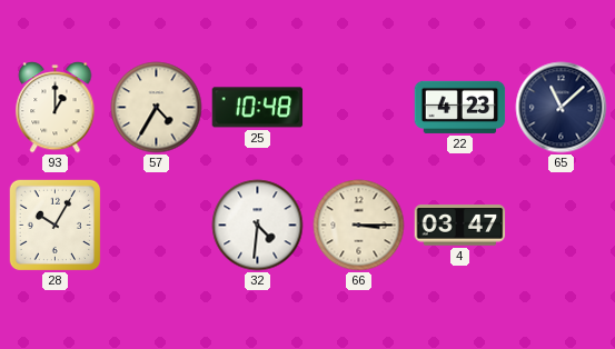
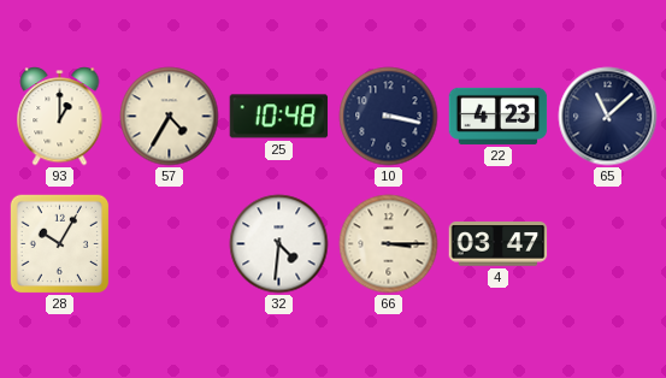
10: none -> 3:17 (389, 117)
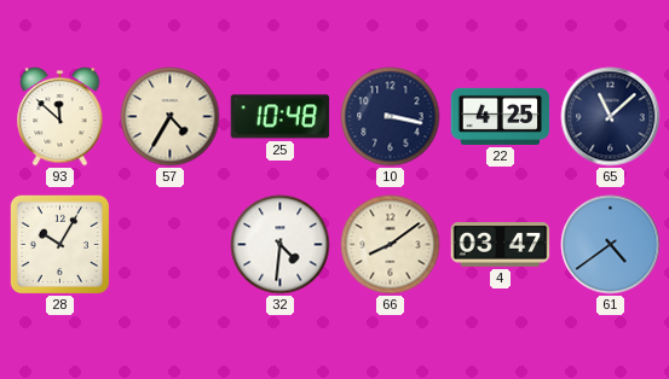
93: 1:00 -> 11:52 (60, 117)
22: 4:23 -> 4:25 (501, 116)
66: 3:15 -> 8:09 (391, 245)
61: none -> 4:39 (611, 245)
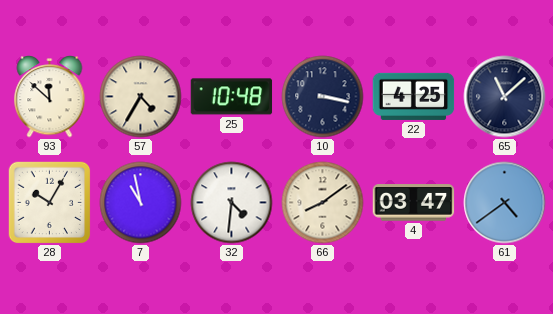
7: none -> 10:58 (141, 203)
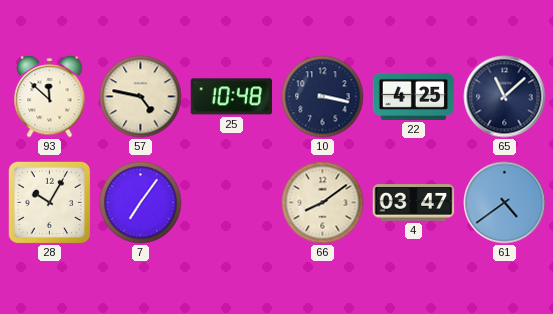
57: 4:35 -> 4:47 (141, 97)
7: 10:58 -> 7:06 (141, 203)
32: 4:31 -> none (232, 203)
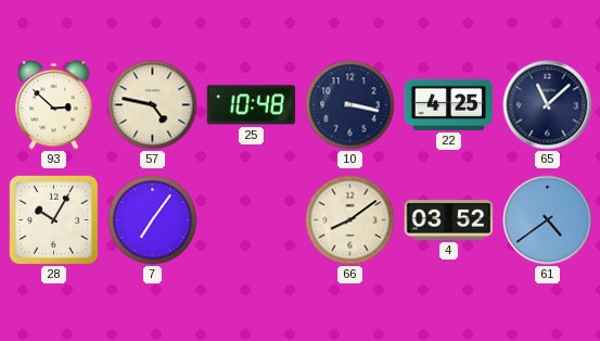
93: 11:52 -> 2:52 (54, 105)
4: 03:47 -> 03:52 (449, 220)
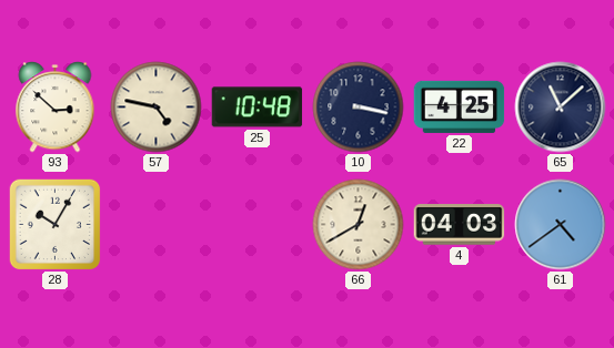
7: 7:06 -> none (153, 220)
66: 8:09 -> 12:40 (359, 225)
4: 03:52 -> 04:03 (460, 225)
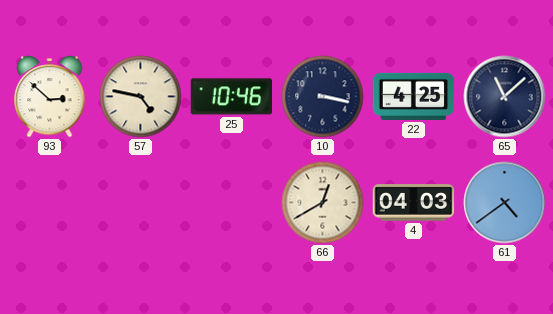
25: 10:48 -> 10:46 (232, 97)
28: 10:05 -> none (54, 224)
